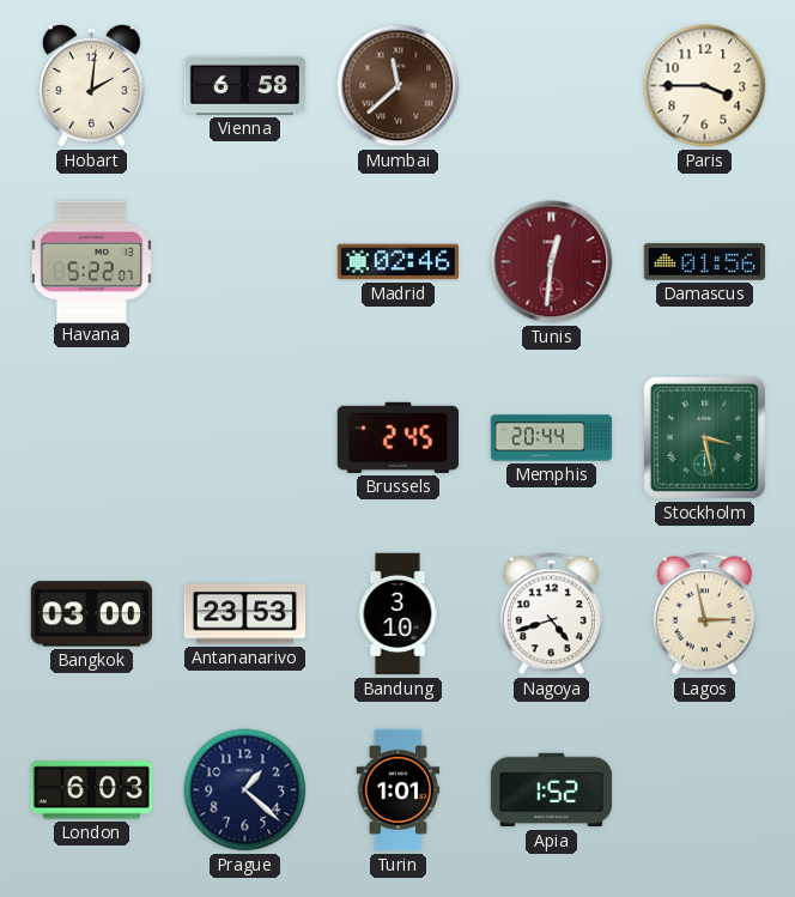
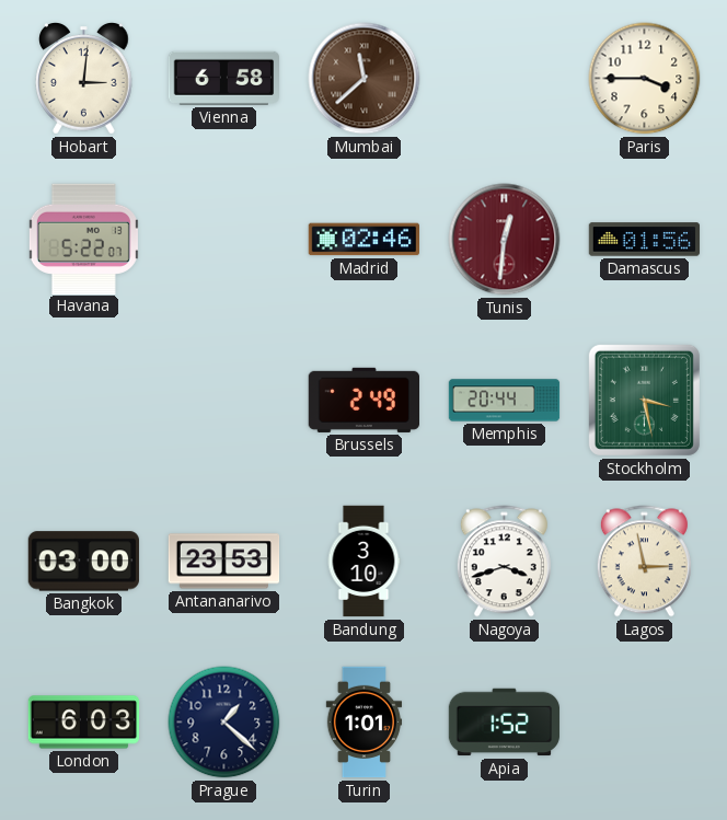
Hobart: 2:01 -> 3:01 (84, 79)
Brussels: 2:45 -> 2:49 (363, 400)
Nagoya: 4:42 -> 3:42 (504, 562)
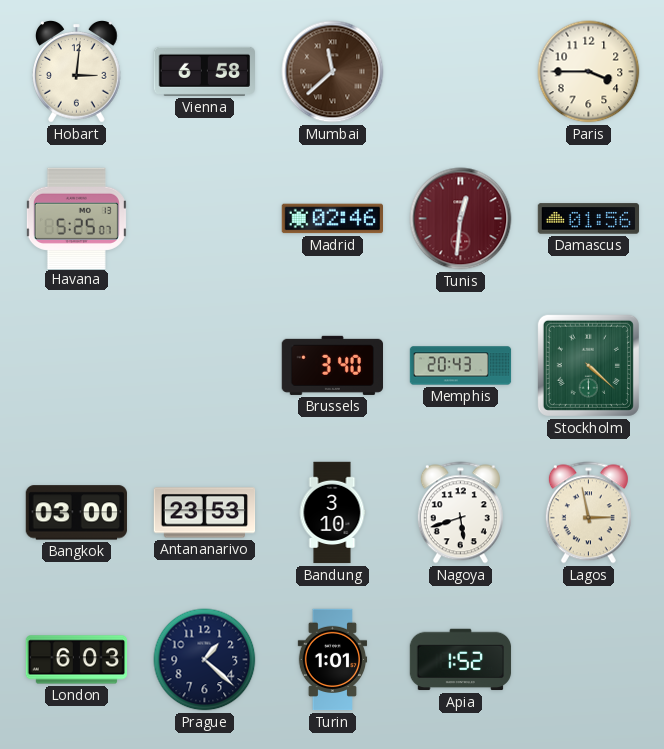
Havana: 5:22 -> 5:25 (76, 218)
Brussels: 2:49 -> 3:40 (332, 365)
Memphis: 20:44 -> 20:43 (461, 366)
Stockholm: 3:28 -> 4:22 (588, 365)
Nagoya: 3:42 -> 5:42 (460, 513)
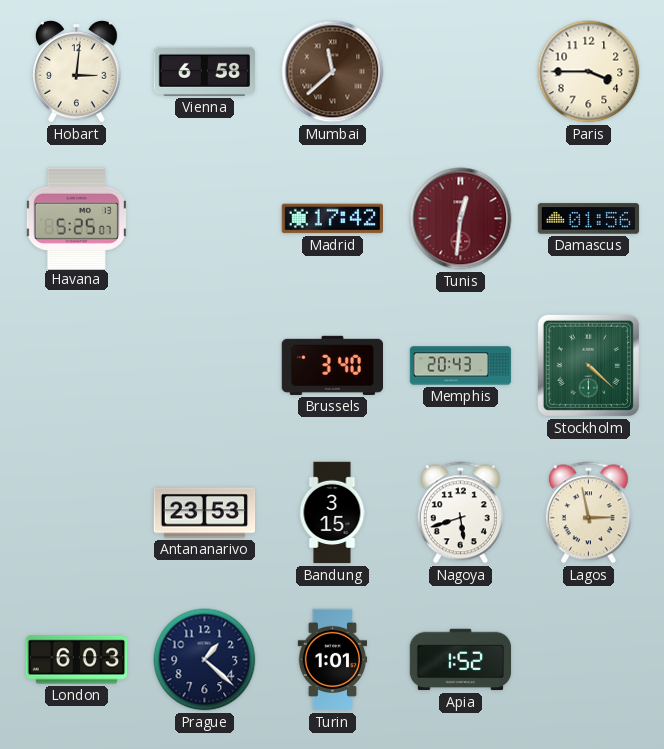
Madrid: 02:46 -> 17:42 (332, 219)
Bangkok: 03:00 -> none (76, 513)
Bandung: 3:10 -> 3:15 (332, 513)
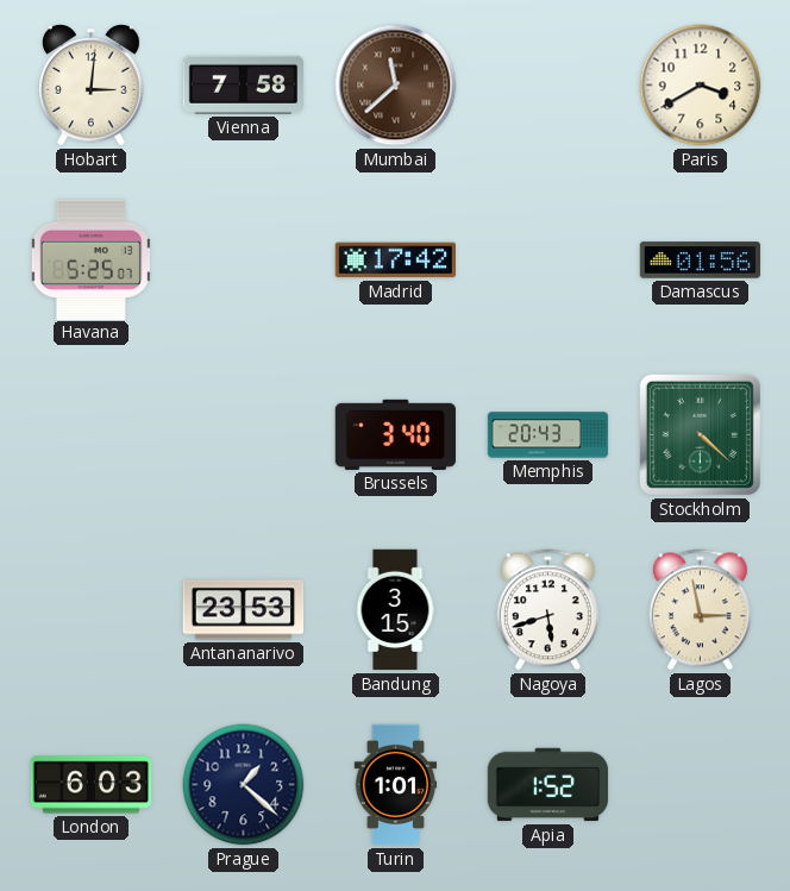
Vienna: 6:58 -> 7:58 (243, 84)
Paris: 3:45 -> 3:40 (701, 86)
Tunis: 12:31 -> none (461, 219)
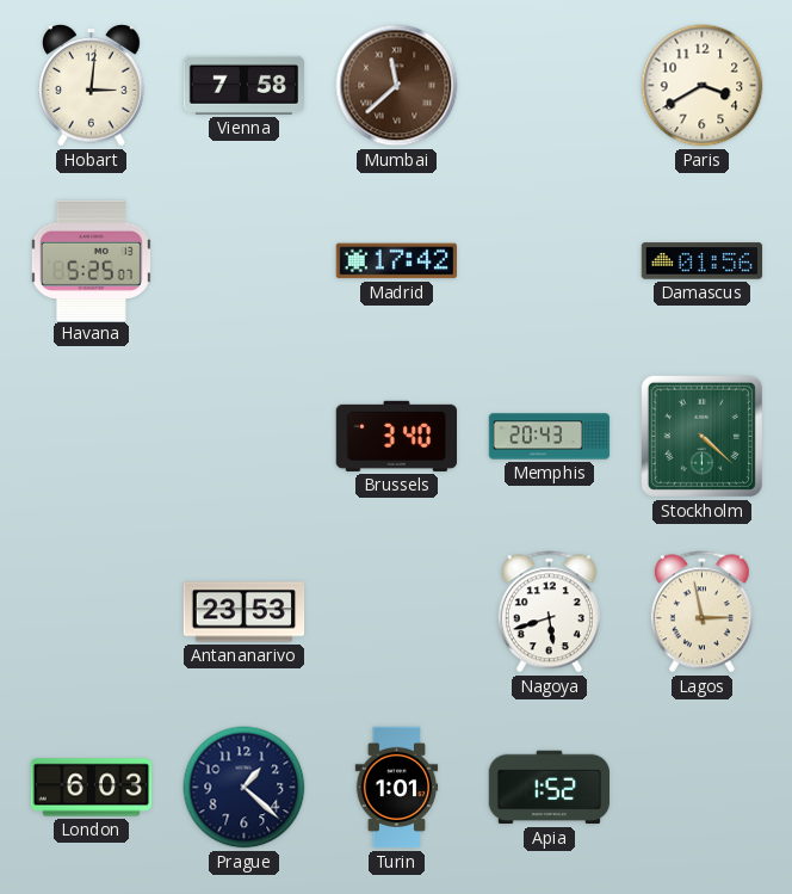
Bandung: 3:15 -> none (395, 610)
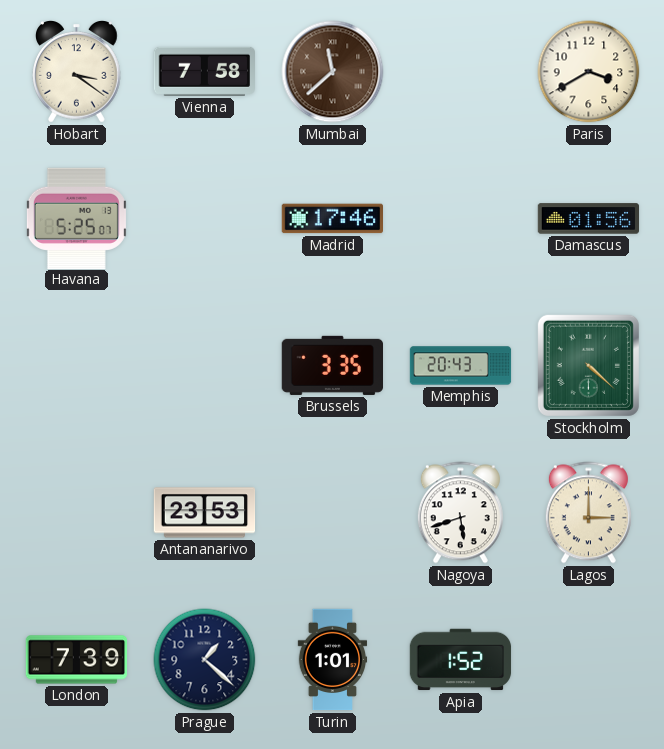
Hobart: 3:01 -> 3:21 (77, 72)
Madrid: 17:42 -> 17:46 (332, 219)
Brussels: 3:40 -> 3:35 (332, 365)
Lagos: 2:58 -> 3:00 (588, 513)
London: 6:03 -> 7:39 (77, 660)
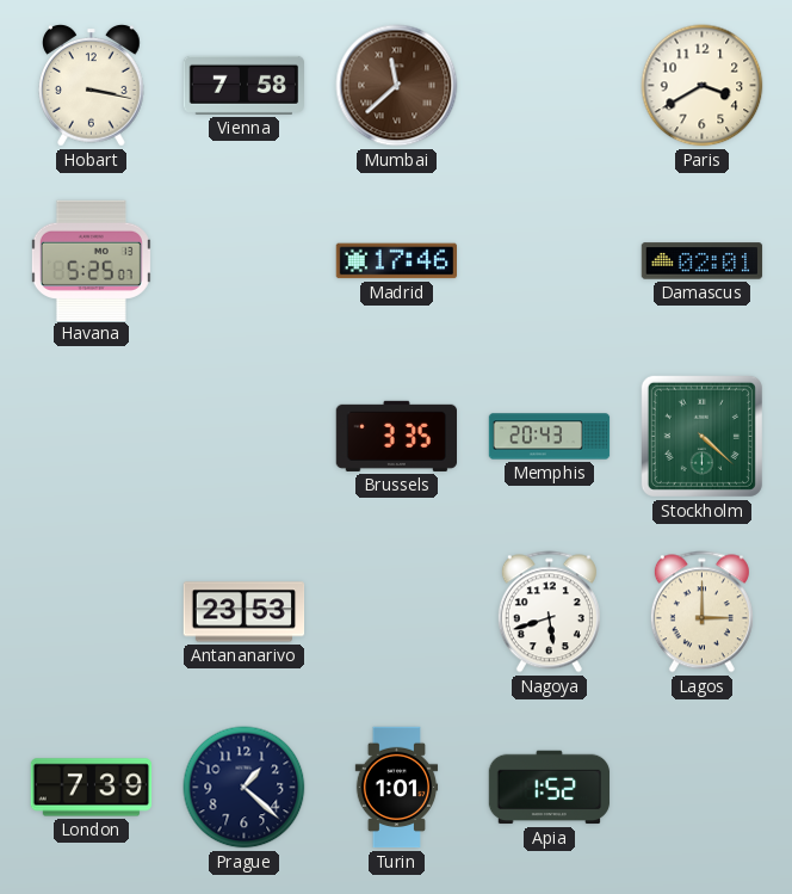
Hobart: 3:21 -> 3:17 (92, 86)
Damascus: 01:56 -> 02:01 (703, 261)
